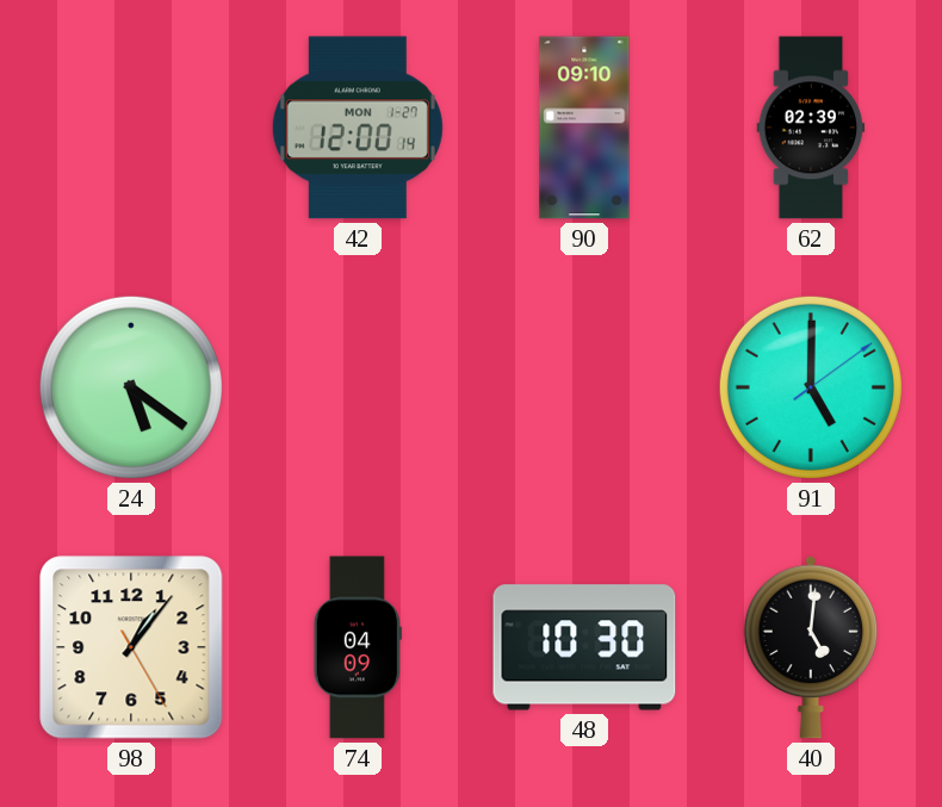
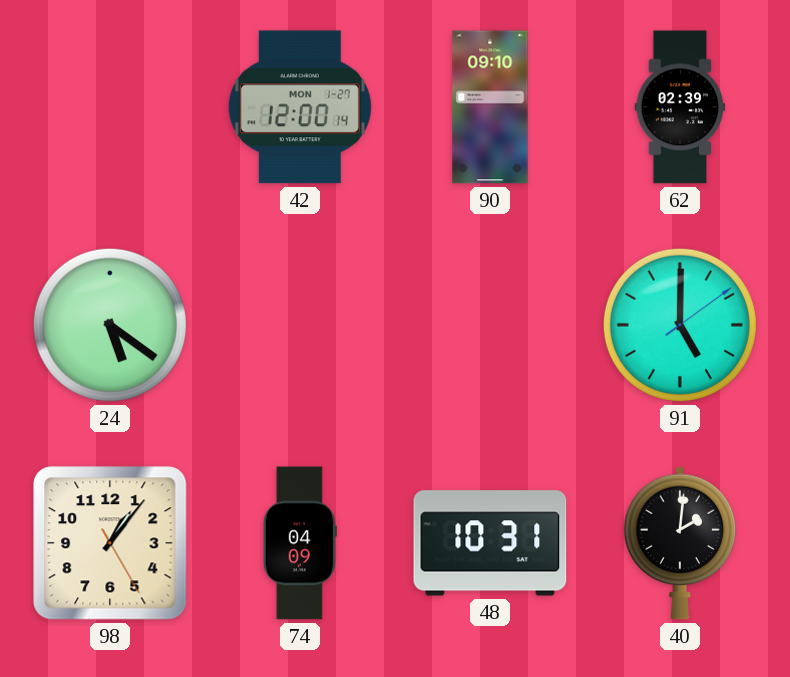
48: 10:30 -> 10:31 (490, 543)
40: 5:01 -> 2:01 (680, 543)
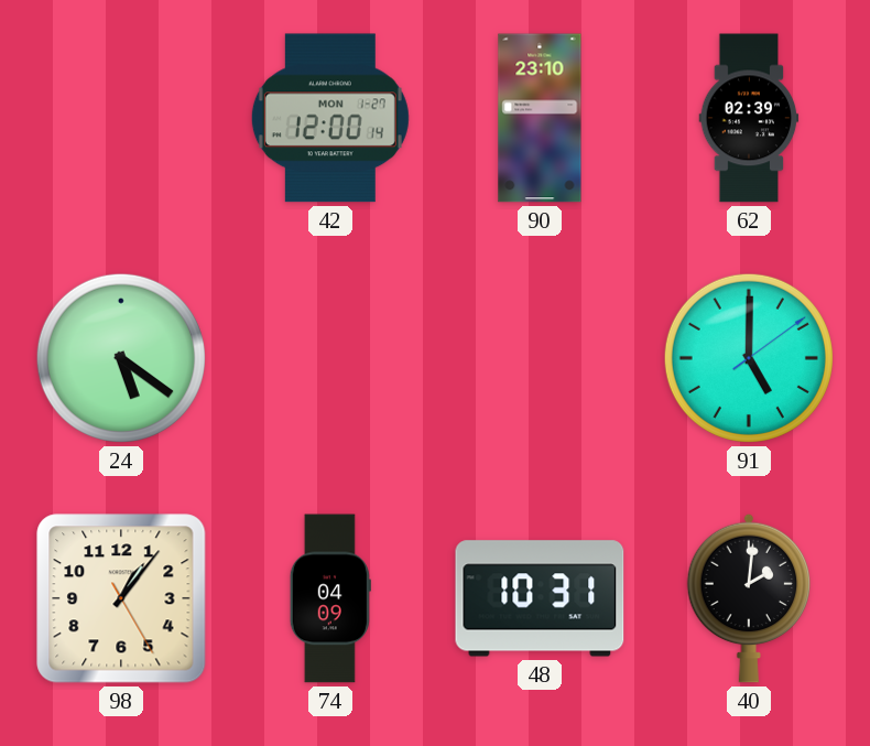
90: 09:10 -> 23:10 (540, 118)
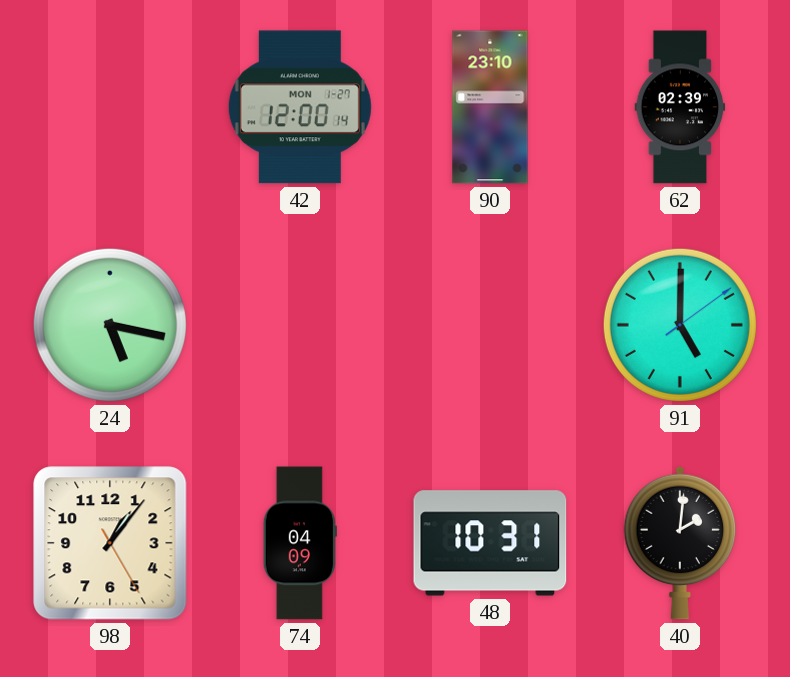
24: 5:21 -> 5:17 (110, 325)
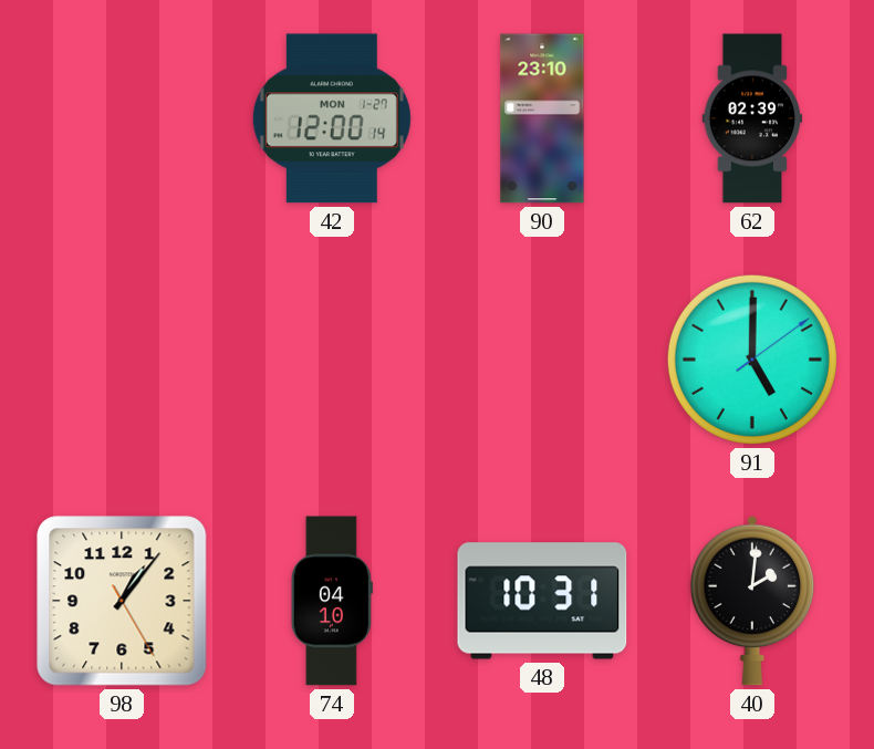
24: 5:17 -> none (110, 325)
74: 04:09 -> 04:10 (332, 601)
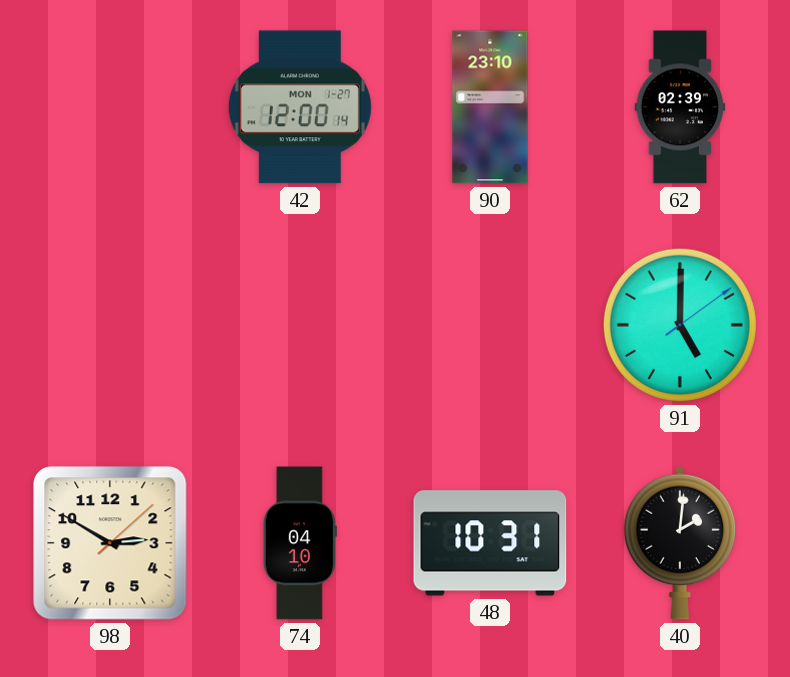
98: 1:06 -> 2:50 (110, 543)
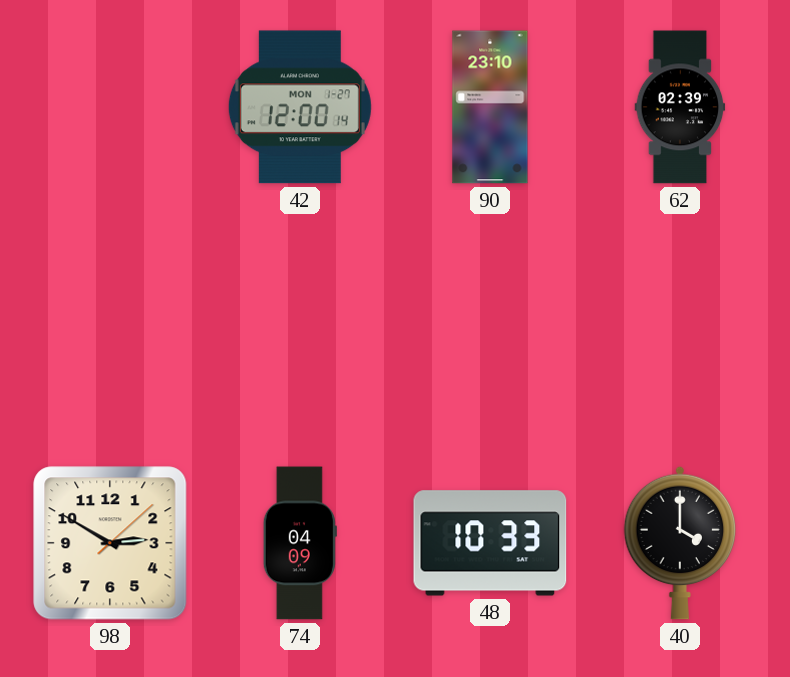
91: 5:00 -> none (680, 325)
74: 04:10 -> 04:09 (300, 543)
48: 10:31 -> 10:33 (490, 543)
40: 2:01 -> 4:00 (680, 543)
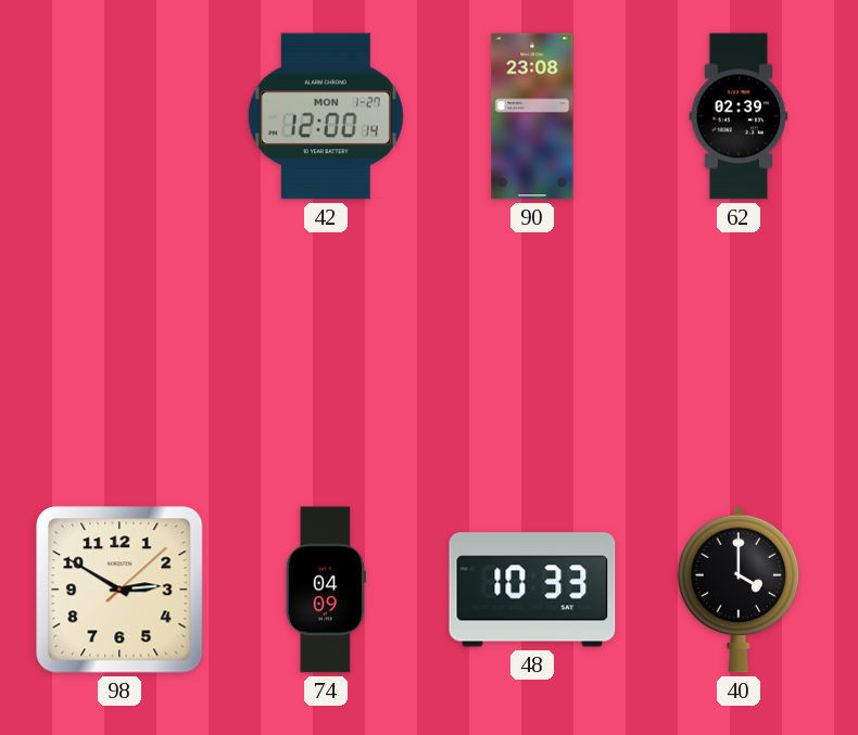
90: 23:10 -> 23:08 (532, 116)
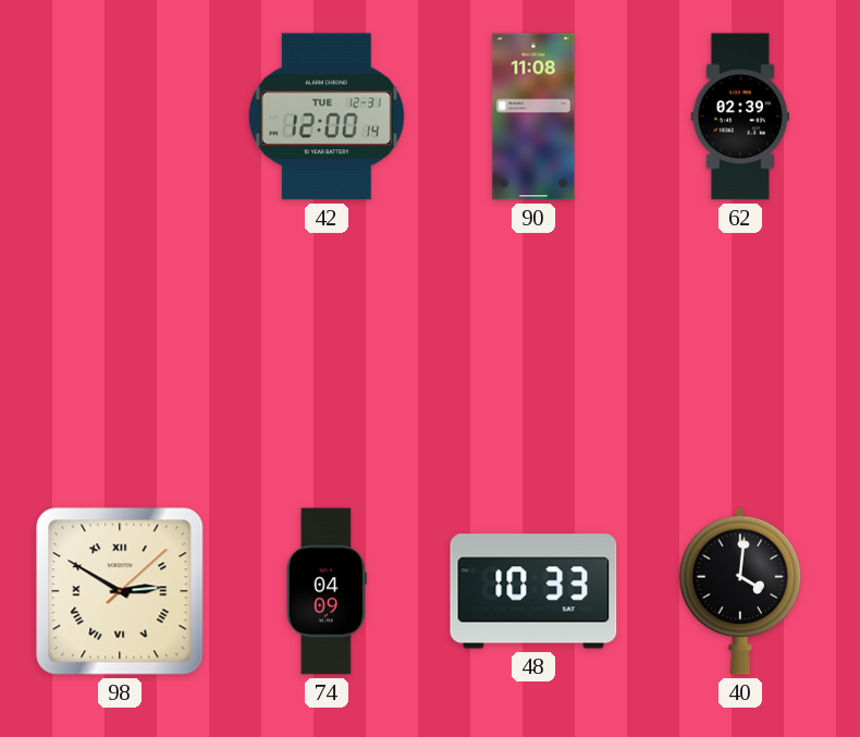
42 date: MON 1-27 -> TUE 12-31 (327, 116)
90: 23:08 -> 11:08 (533, 116)
98 numerals: Arabic -> Roman (120, 591)
40: 4:00 -> 4:01 (740, 591)
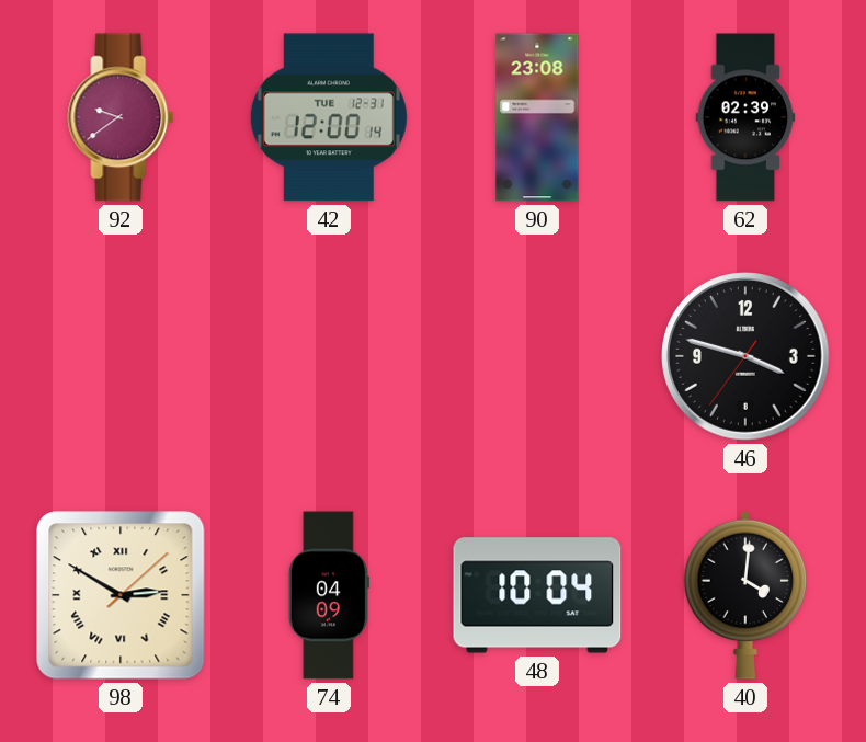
92: none -> 9:39 (121, 117)
90: 11:08 -> 23:08 (537, 117)
46: none -> 3:47 (745, 356)
48: 10:33 -> 10:04 (537, 595)
